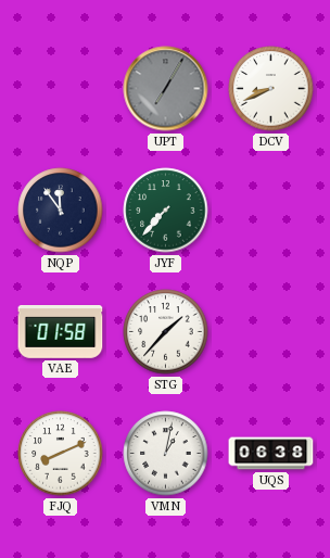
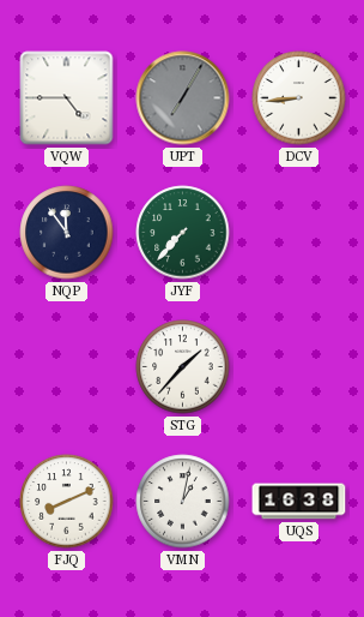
VQW: none -> 4:45 (67, 98)
DCV: 8:41 -> 8:44 (299, 98)
VAE: 01:58 -> none (61, 332)
UQS: 06:38 -> 16:38 (299, 502)
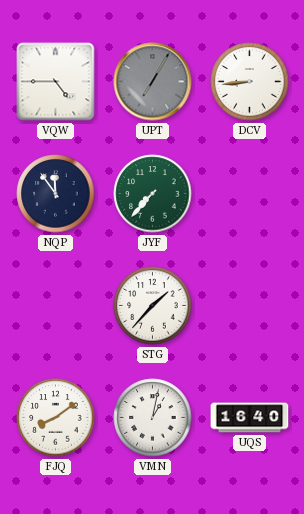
FJQ: 8:11 -> 8:09 (56, 418)
UQS: 16:38 -> 16:40 (250, 418)
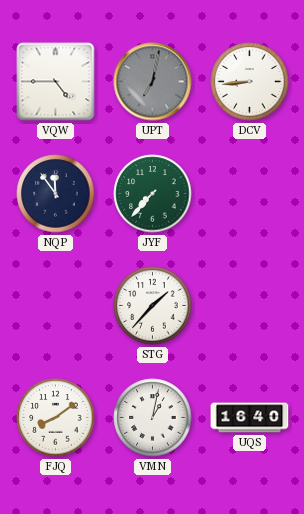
UPT: 7:05 -> 7:02 (153, 82)
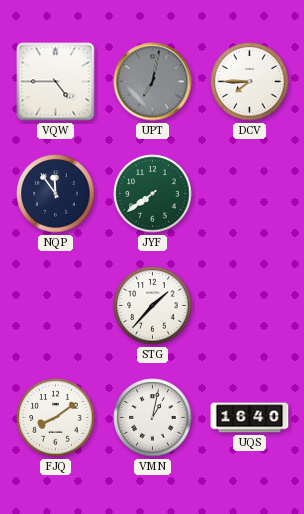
DCV: 8:44 -> 7:45 (250, 82)
JYF: 7:37 -> 7:39 (153, 194)
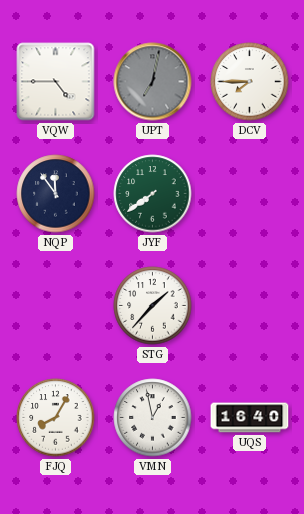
FJQ: 8:09 -> 8:05 (56, 418)
VMN: 1:02 -> 12:58 (153, 418)
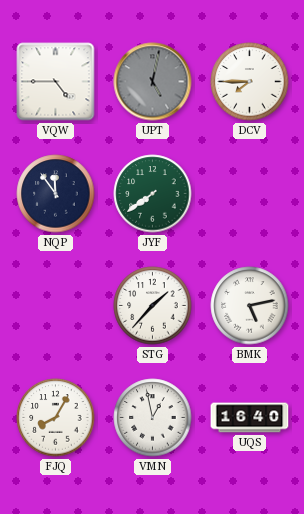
UPT: 7:02 -> 5:02 (153, 82)
BMK: none -> 5:13 (250, 306)
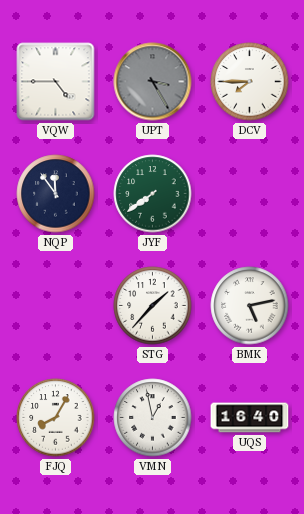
UPT: 5:02 -> 3:25 (153, 82)
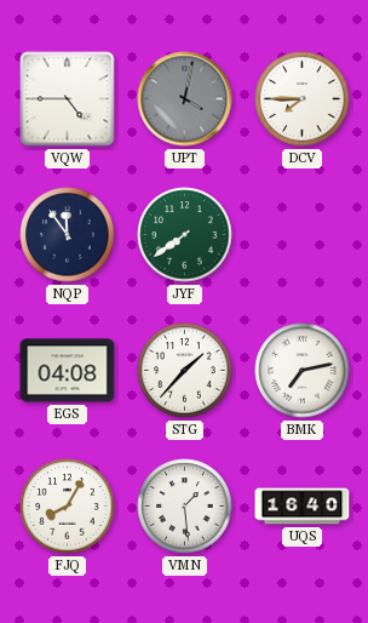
UPT: 3:25 -> 4:02 (185, 99)
EGS: none -> 04:08 (68, 371)
BMK: 5:13 -> 7:13 (303, 371)
VMN: 12:58 -> 1:29 (185, 507)
